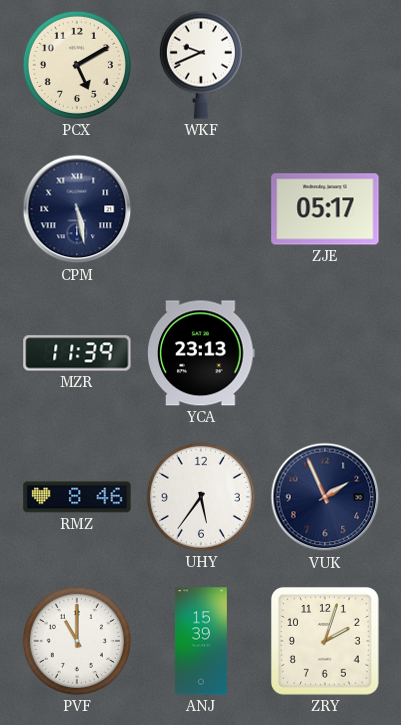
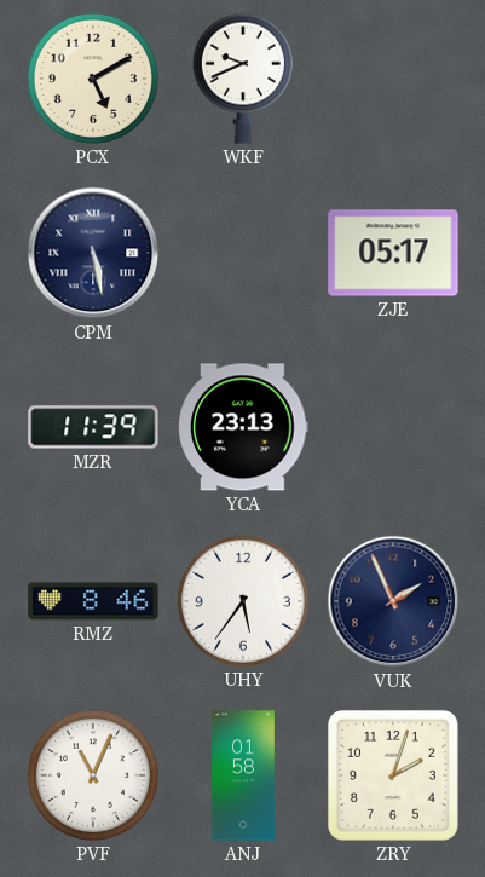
PVF: 11:00 -> 11:04 (93, 775)
ANJ: 15:39 -> 01:58 (243, 775)
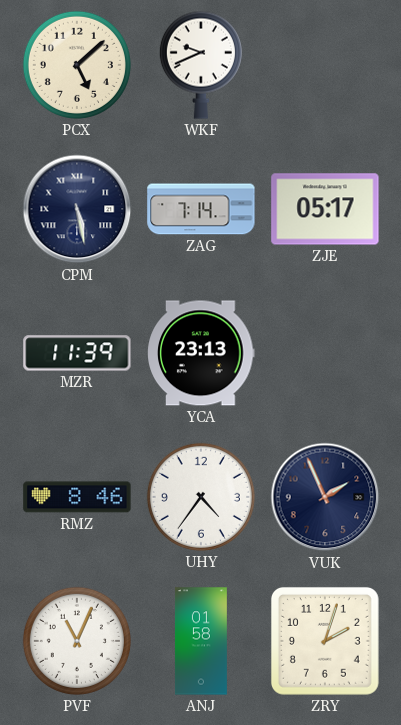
PCX: 5:10 -> 5:08 (77, 65)
ZAG: none -> 7:14 (201, 209)
UHY: 5:36 -> 4:36 (201, 497)
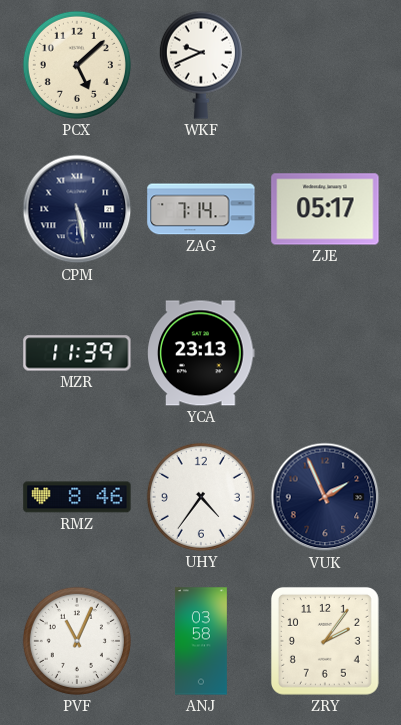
ANJ: 01:58 -> 03:58 (201, 641)
ZRY: 2:03 -> 2:06 (325, 641)
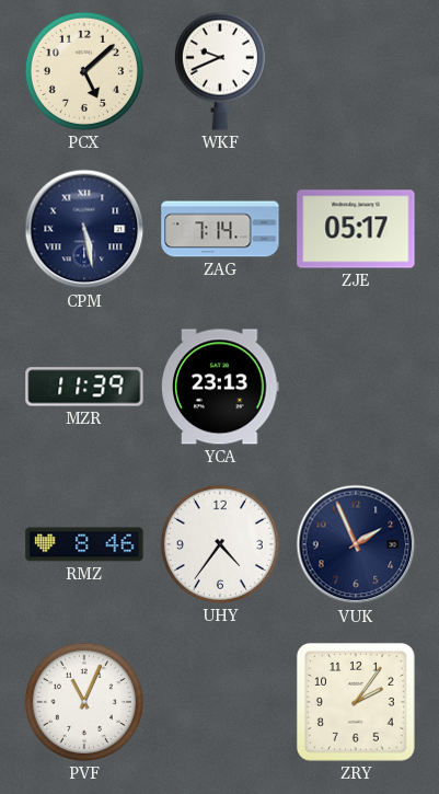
ANJ: 03:58 -> none (201, 641)
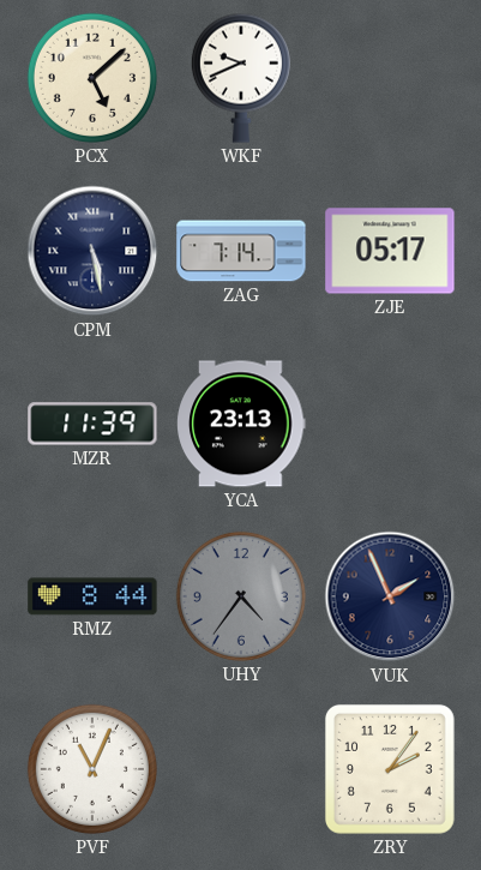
RMZ: 8:46 -> 8:44 (92, 596)
UHY dial: white -> grey (241, 596)
